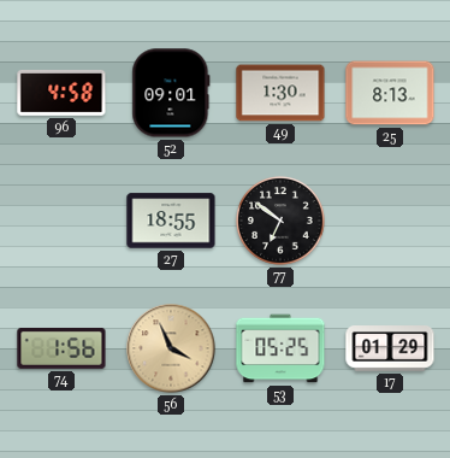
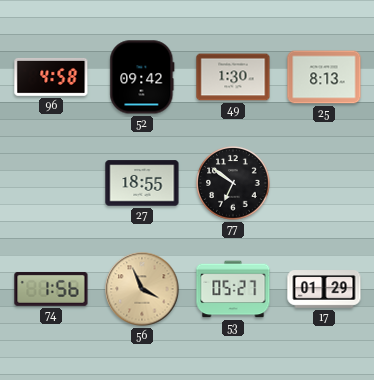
52: 09:01 -> 09:42 (142, 77)
53: 05:25 -> 05:27 (233, 289)
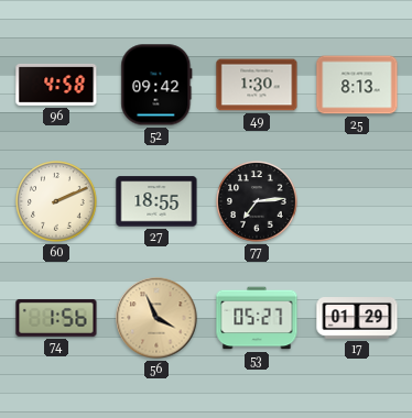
60: none -> 2:11 (56, 201)
77: 6:51 -> 7:14 (257, 201)
